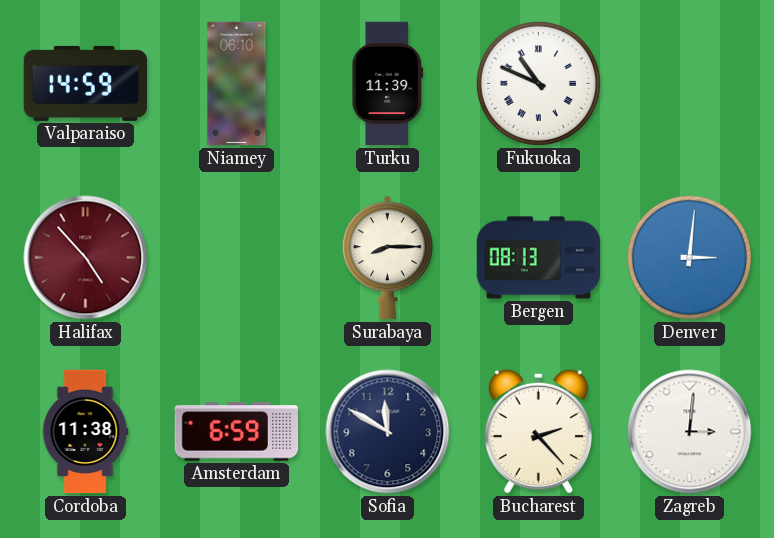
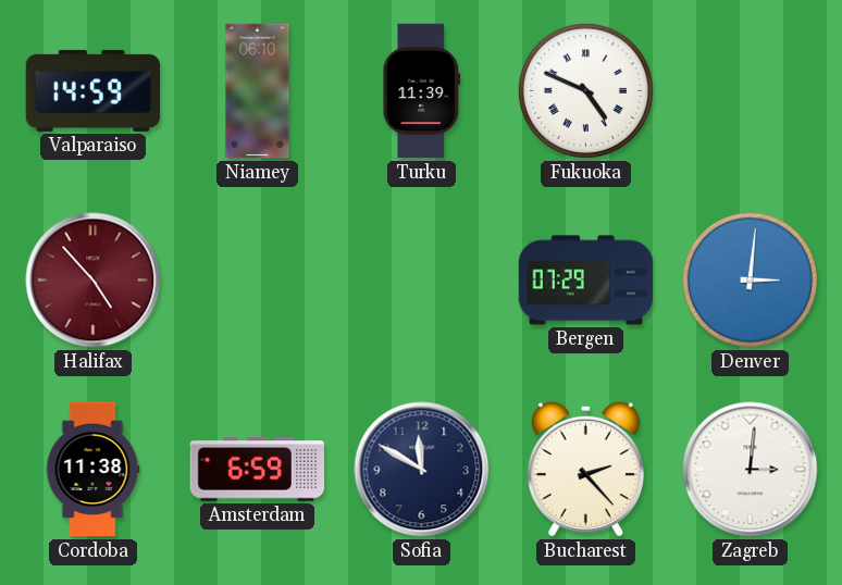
Fukuoka: 10:49 -> 4:49 (585, 90)
Surabaya: 8:15 -> none (387, 258)
Bergen: 08:13 -> 07:29 (586, 281)
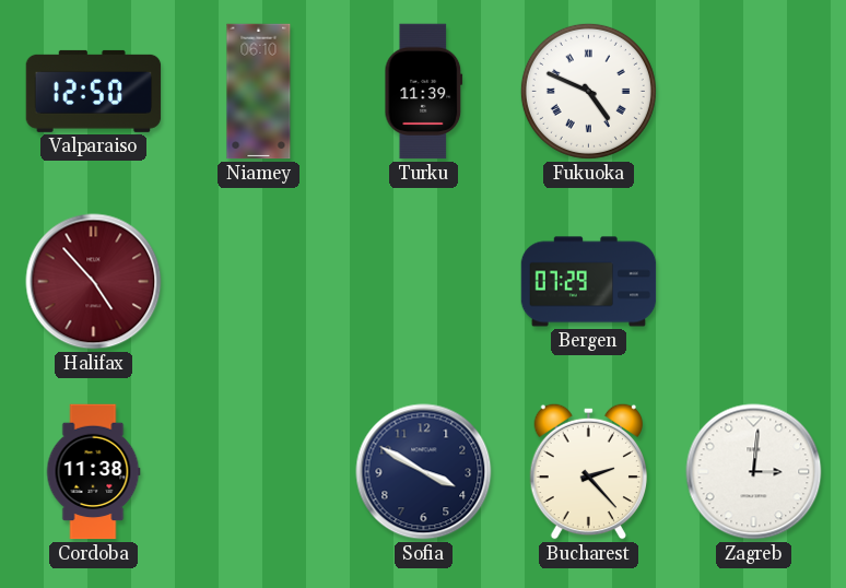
Valparaiso: 14:59 -> 12:50 (94, 91)
Denver: 3:01 -> none (750, 279)
Amsterdam: 6:59 -> none (258, 470)
Sofia: 11:50 -> 3:50 (424, 472)
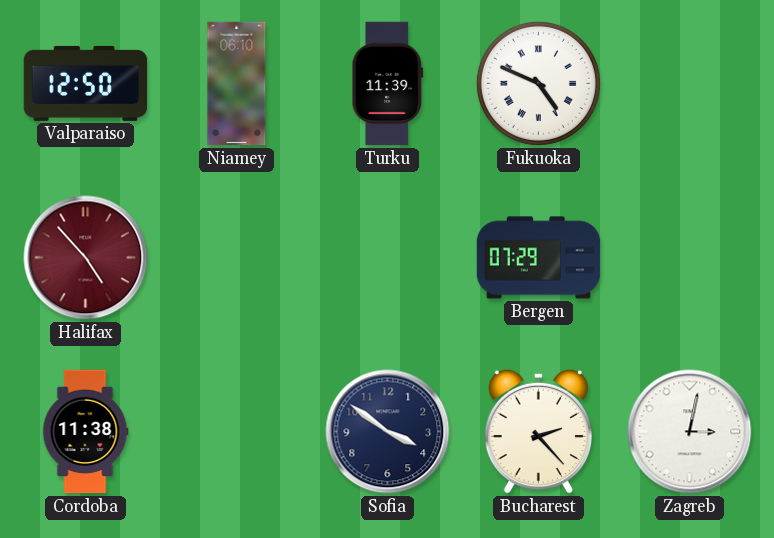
Sofia: 3:50 -> 3:51 (388, 432)
Zagreb: 3:01 -> 3:02 (690, 432)
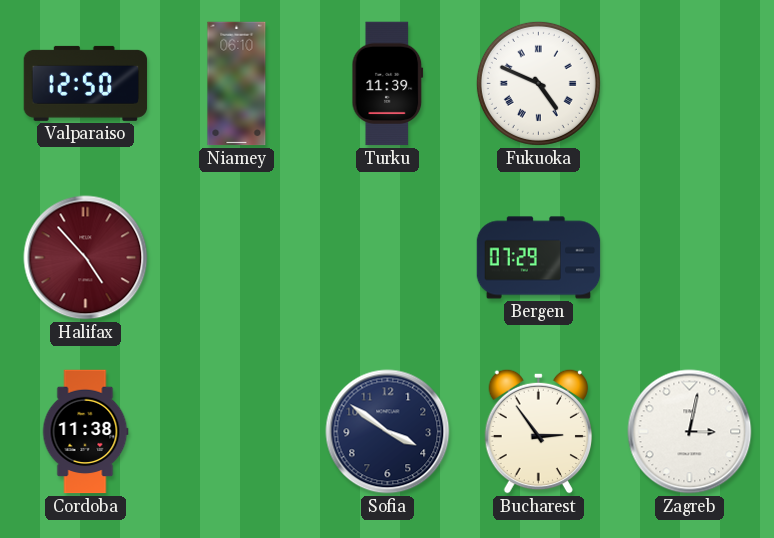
Bucharest: 2:23 -> 2:54 (538, 431)
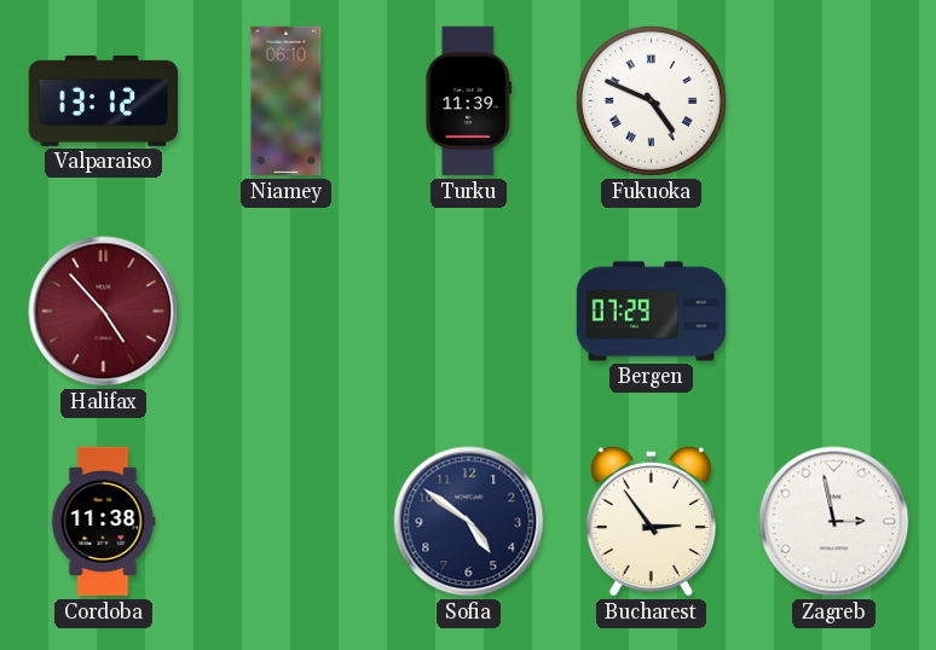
Valparaiso: 12:50 -> 13:12 (104, 100)
Sofia: 3:51 -> 4:51 (469, 522)
Zagreb: 3:02 -> 2:58 (834, 522)
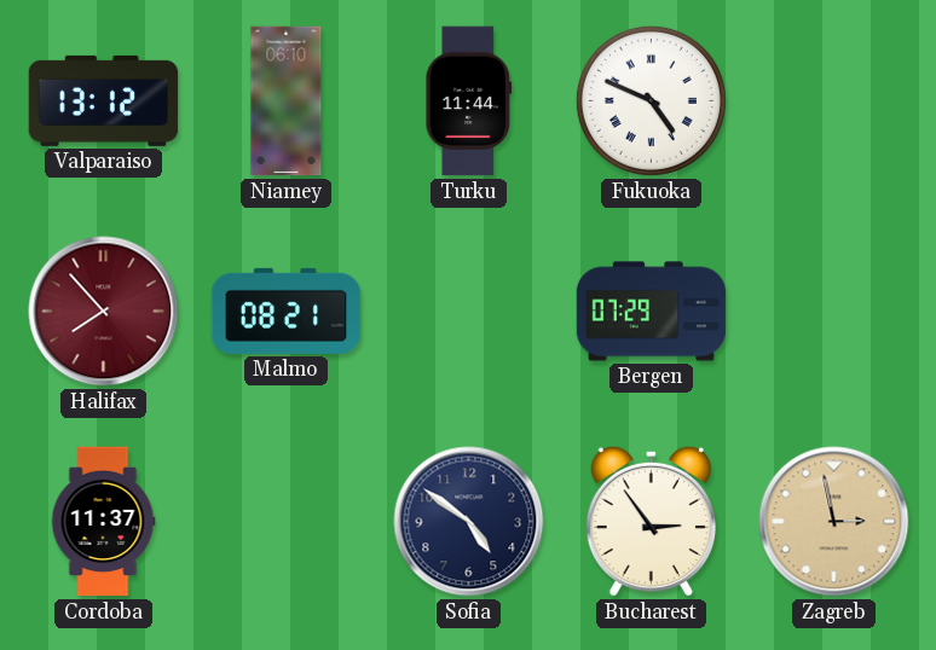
Turku: 11:39 -> 11:44 (469, 101)
Halifax: 4:53 -> 7:53 (104, 312)
Malmo: none -> 08:21 (287, 311)
Cordoba: 11:38 -> 11:37 (103, 522)
Zagreb dial: white -> champagne (834, 522)
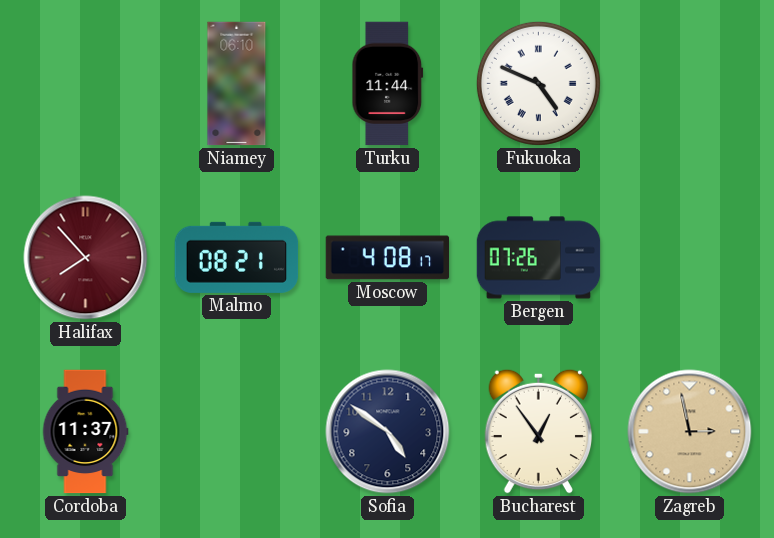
Valparaiso: 13:12 -> none (104, 100)
Moscow: none -> 4:08 (388, 258)
Bergen: 07:29 -> 07:26 (539, 258)
Bucharest: 2:54 -> 12:54 (538, 431)
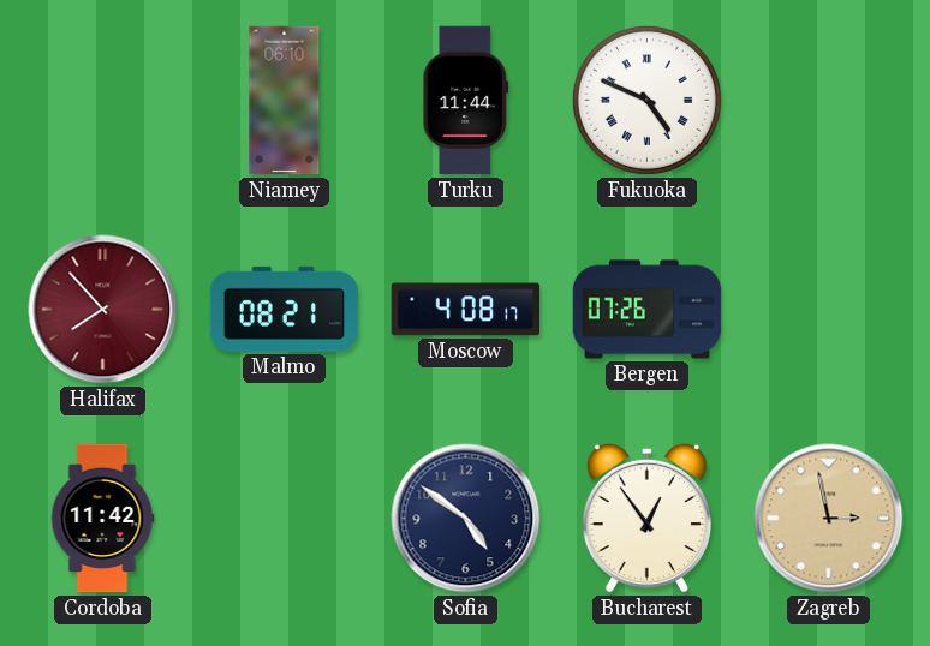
Cordoba: 11:37 -> 11:42 (102, 519)
